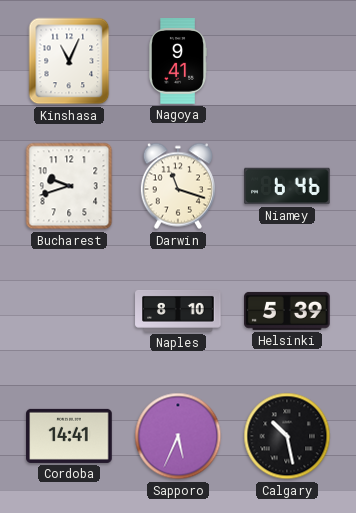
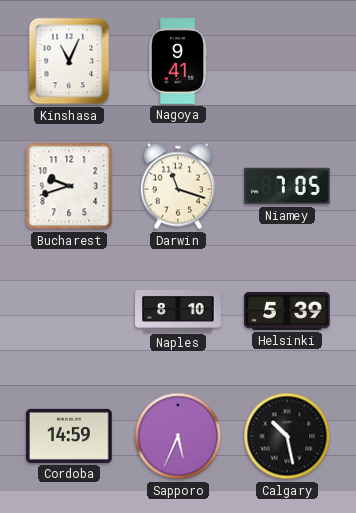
Niamey: 6:46 -> 7:05 (287, 186)
Cordoba: 14:41 -> 14:59 (69, 436)
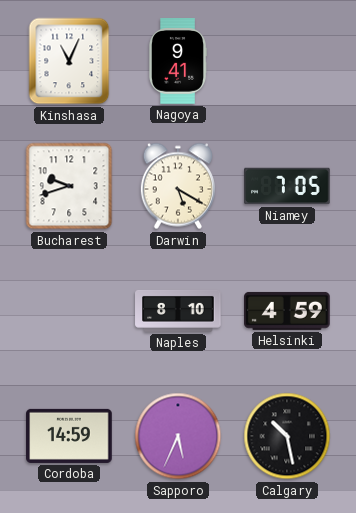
Darwin: 11:18 -> 5:20 (178, 186)
Helsinki: 5:39 -> 4:59 (287, 311)
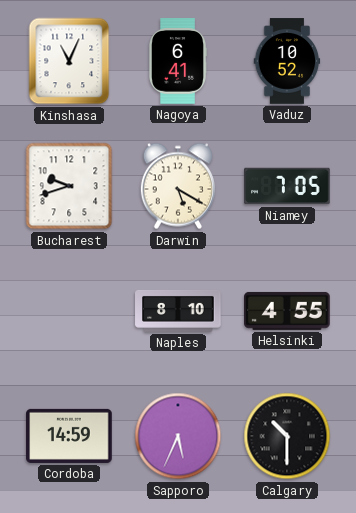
Nagoya: 9:41 -> 6:41 (177, 61)
Vaduz: none -> 10:52 (287, 61)
Helsinki: 4:59 -> 4:55 (287, 311)
Calgary: 10:28 -> 10:30 (287, 436)
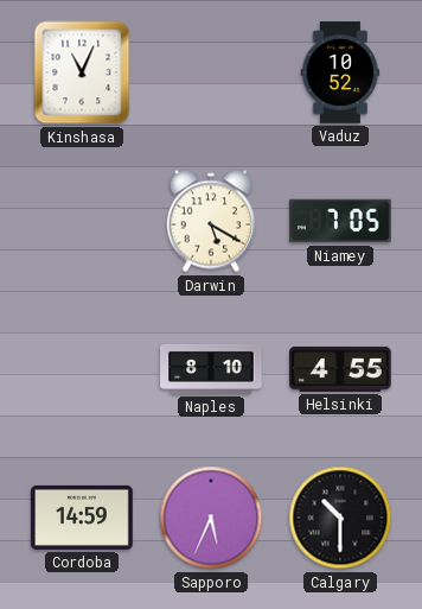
Nagoya: 6:41 -> none (177, 61)
Bucharest: 9:42 -> none (69, 186)
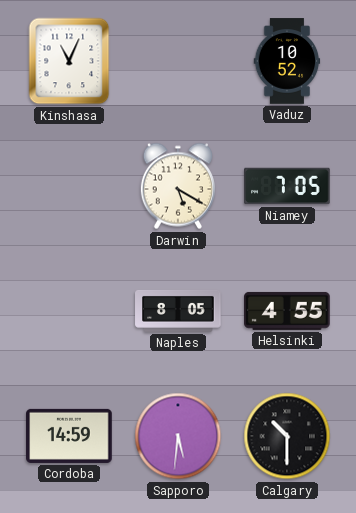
Naples: 8:10 -> 8:05 (178, 311)
Sapporo: 5:34 -> 5:31 (178, 436)
